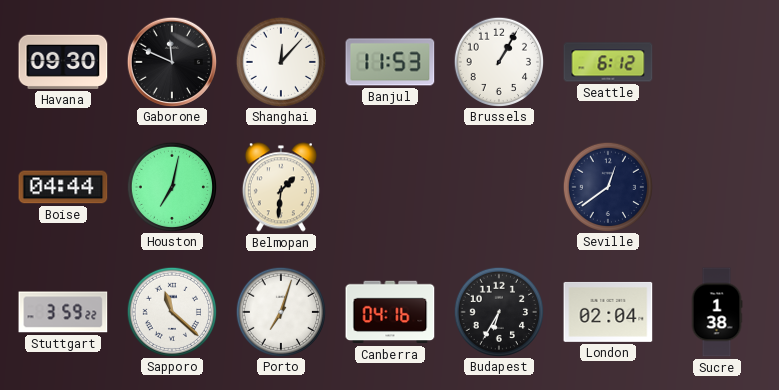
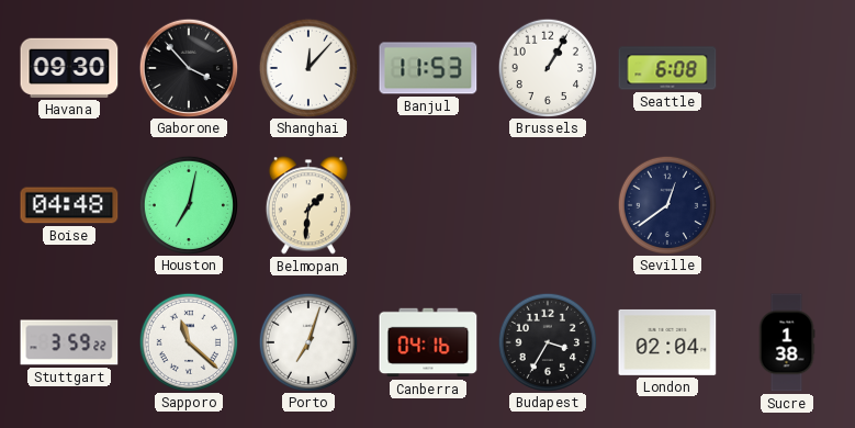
Gaborone: 11:49 -> 3:53 (188, 67)
Seattle: 6:12 -> 6:08 (667, 68)
Boise: 04:44 -> 04:48 (69, 205)
Budapest: 6:35 -> 3:35 (547, 341)
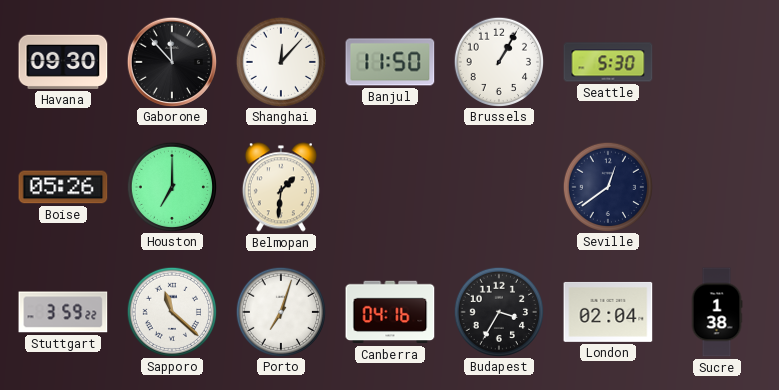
Gaborone: 3:53 -> 11:53 (171, 61)
Banjul: 11:53 -> 11:50 (390, 62)
Seattle: 6:08 -> 5:30 (608, 62)
Boise: 04:48 -> 05:26 (63, 187)
Houston: 7:02 -> 7:00 (171, 186)
